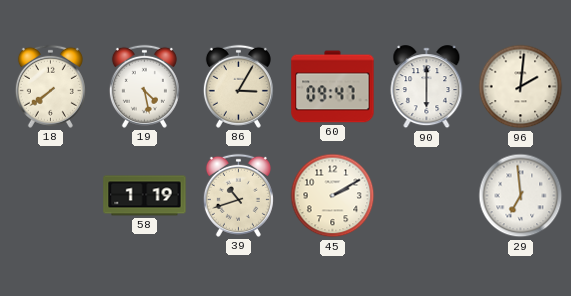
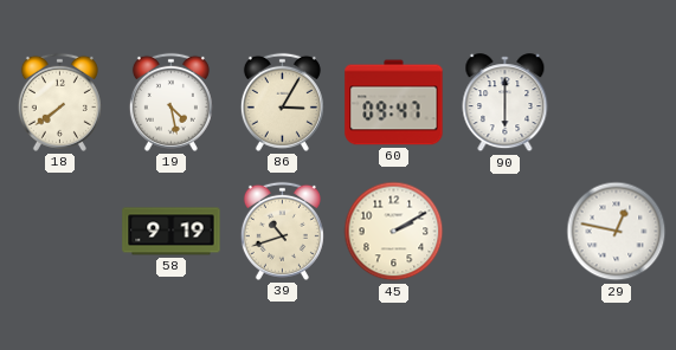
96: 2:01 -> none (521, 87)
58: 1:19 -> 9:19 (172, 232)
29: 6:59 -> 12:47 (617, 232)
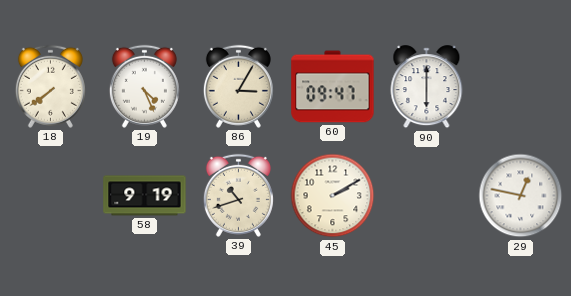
19: 4:28 -> 4:26 (144, 86)
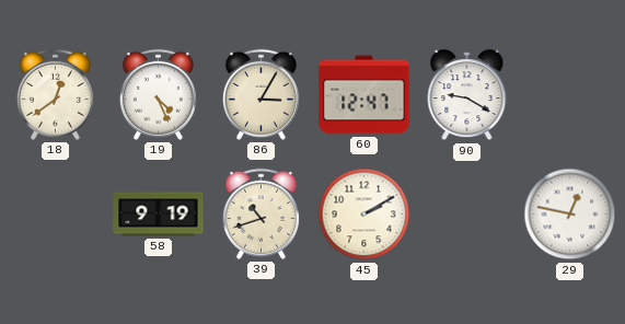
18: 7:39 -> 12:39 (55, 94)
60: 09:47 -> 12:47 (364, 95)
90: 6:00 -> 9:20 (467, 95)
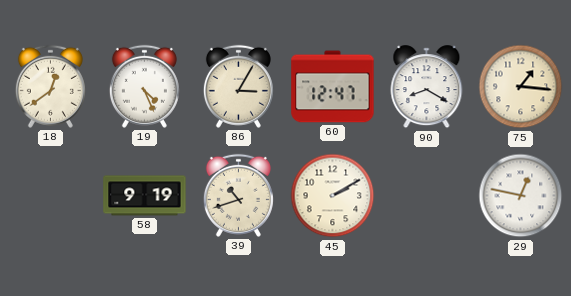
90: 9:20 -> 8:20 (427, 87)
75: none -> 1:16 (521, 87)
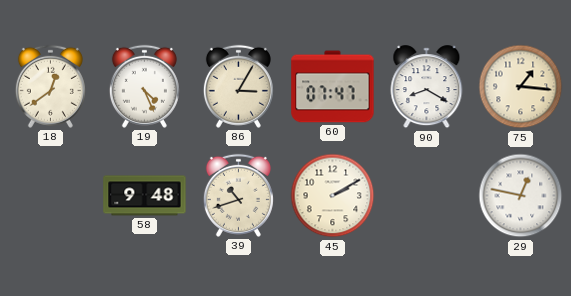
60: 12:47 -> 07:47 (333, 87)
58: 9:19 -> 9:48 (145, 196)
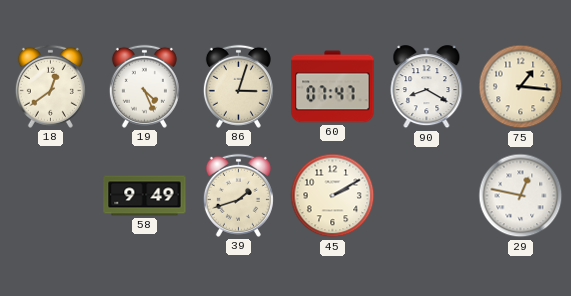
86: 3:05 -> 3:03 (238, 86)
58: 9:48 -> 9:49 (145, 196)
39: 10:42 -> 1:42 (238, 195)
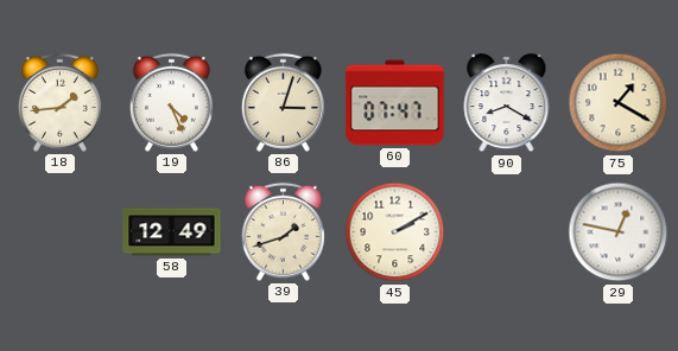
18: 12:39 -> 1:44 (59, 102)
75: 1:16 -> 1:20 (619, 103)
58: 9:49 -> 12:49 (172, 232)
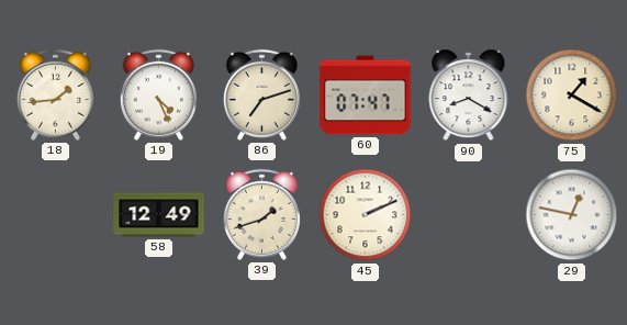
86: 3:03 -> 7:12 (261, 94)
45: 2:10 -> 2:11 (366, 215)
